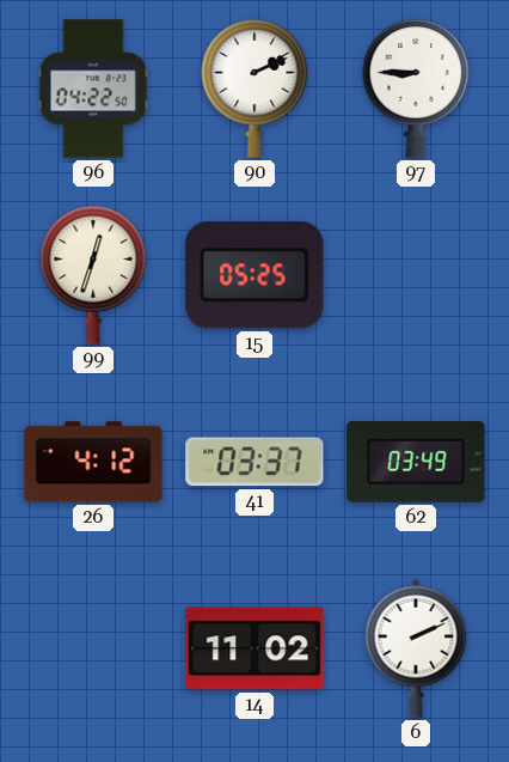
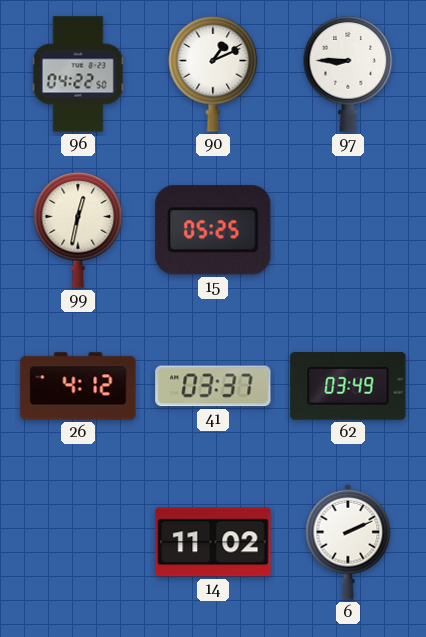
90: 2:11 -> 1:11 (213, 75)
99: 12:33 -> 12:32 (78, 231)
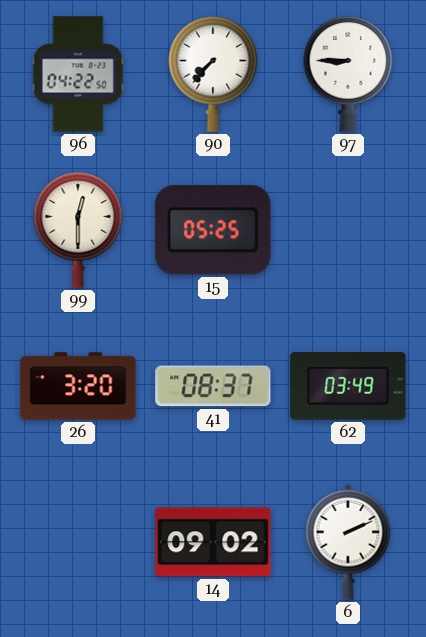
90: 1:11 -> 7:37 (213, 75)
99: 12:32 -> 12:30 (78, 231)
26: 4:12 -> 3:20 (78, 386)
41: 03:37 -> 08:37 (213, 386)
14: 11:02 -> 09:02 (213, 542)
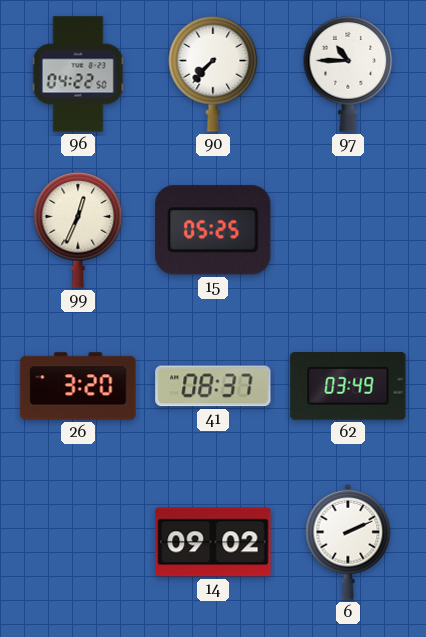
97: 8:45 -> 10:45 (348, 75)
99: 12:30 -> 12:34 (78, 231)
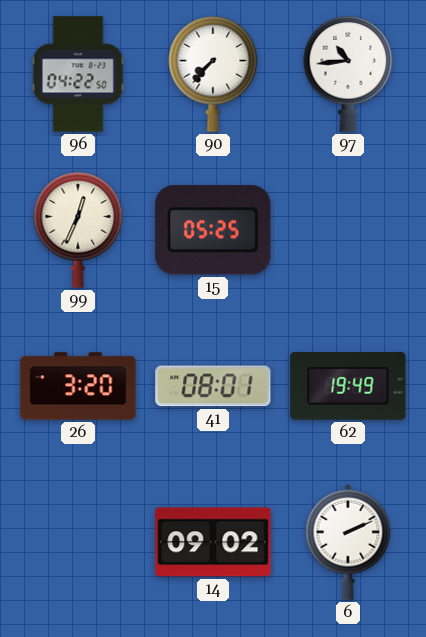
97: 10:45 -> 10:44 (348, 75)
41: 08:37 -> 08:01 (213, 386)
62: 03:49 -> 19:49 (348, 387)
